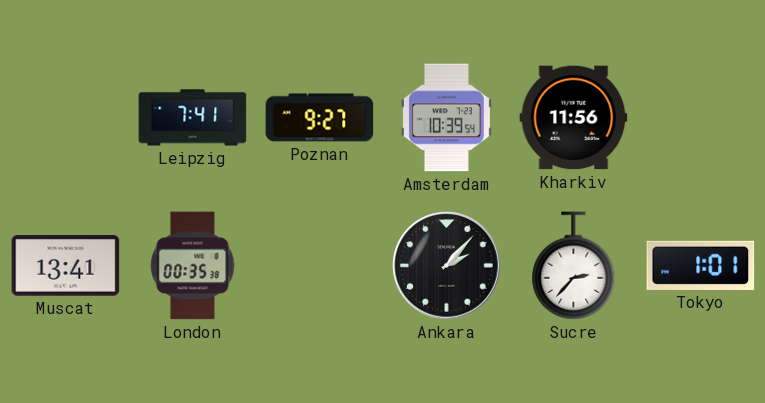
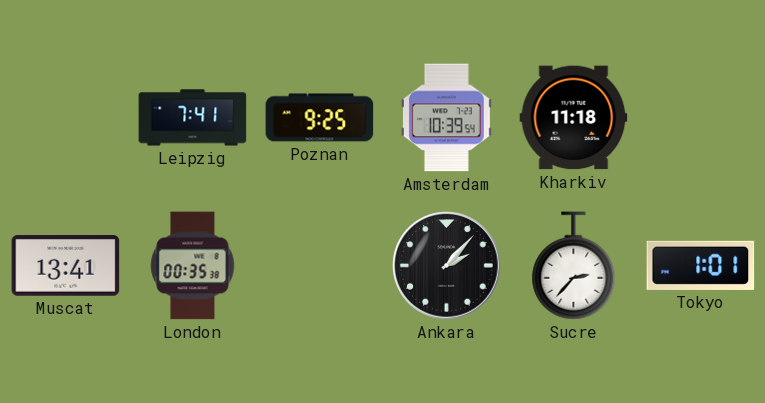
Poznan: 9:27 -> 9:25 (320, 118)
Kharkiv: 11:56 -> 11:18 (574, 118)
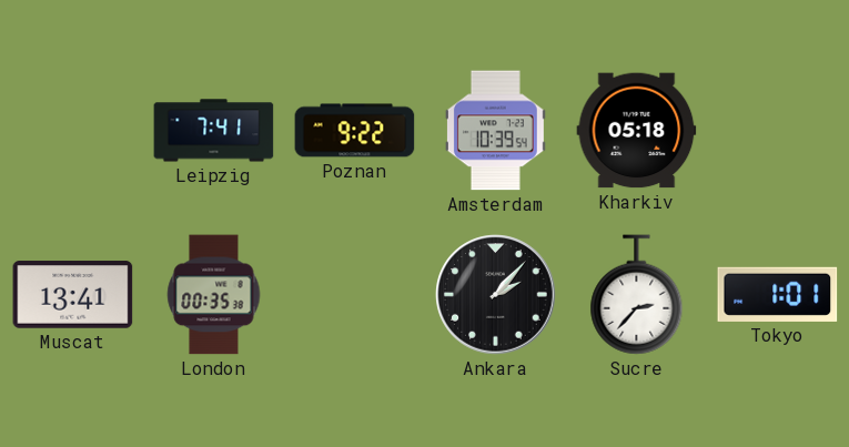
Poznan: 9:25 -> 9:22 (355, 131)
Kharkiv: 11:18 -> 05:18 (637, 131)
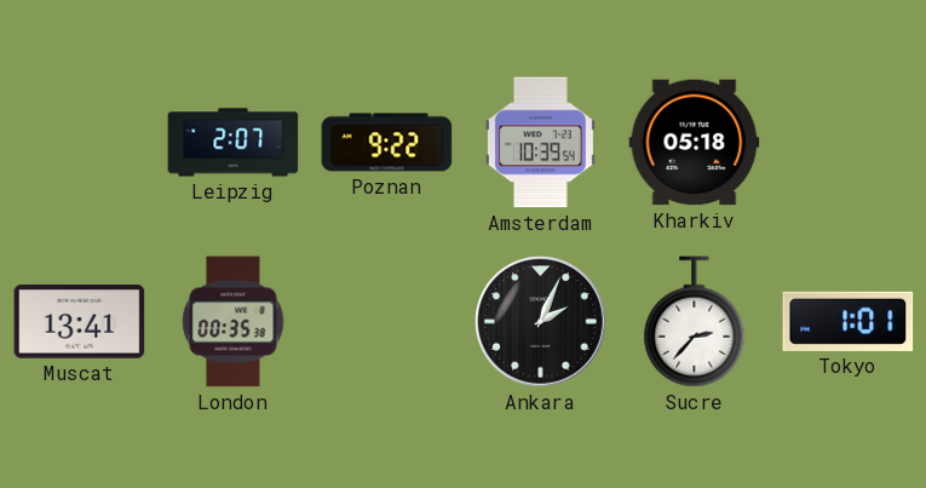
Leipzig: 7:41 -> 2:07 (234, 143)
Ankara: 2:07 -> 2:04 (541, 322)
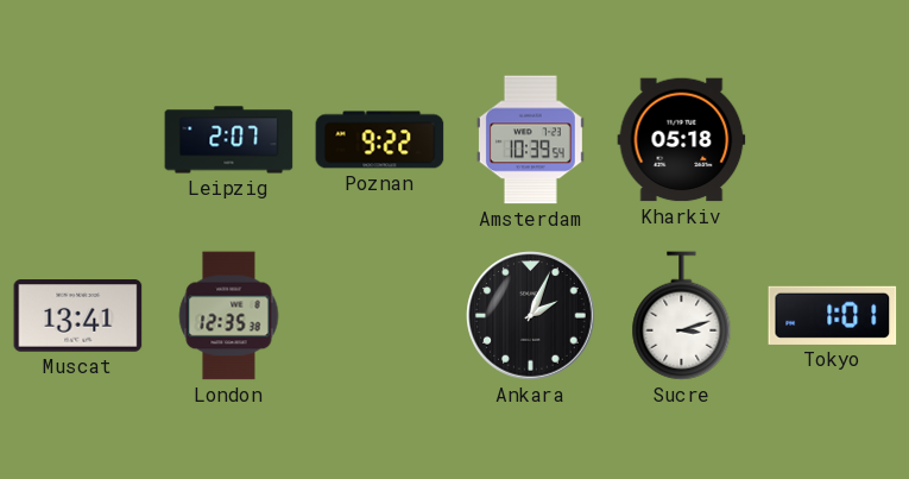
London: 00:35 -> 12:35 (229, 316)
Sucre: 2:37 -> 3:12 (682, 316)
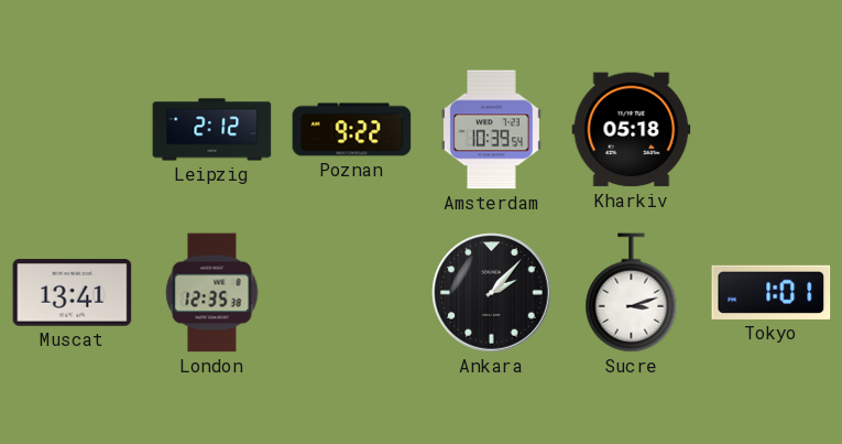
Leipzig: 2:07 -> 2:12 (212, 130)
Ankara: 2:04 -> 2:07 (492, 293)
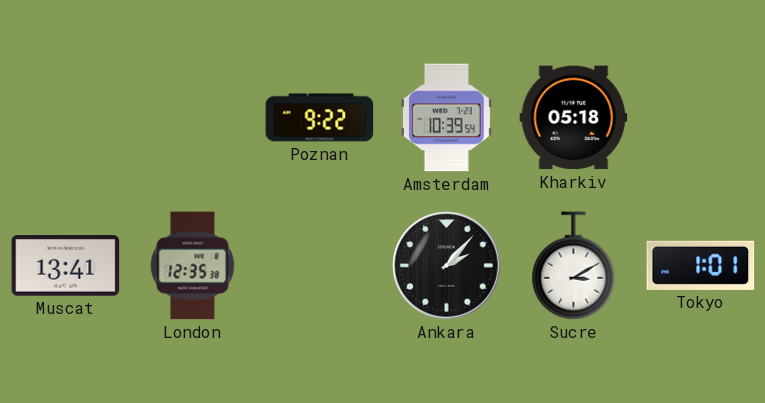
Leipzig: 2:12 -> none (212, 130)
Sucre: 3:12 -> 3:10 (574, 266)
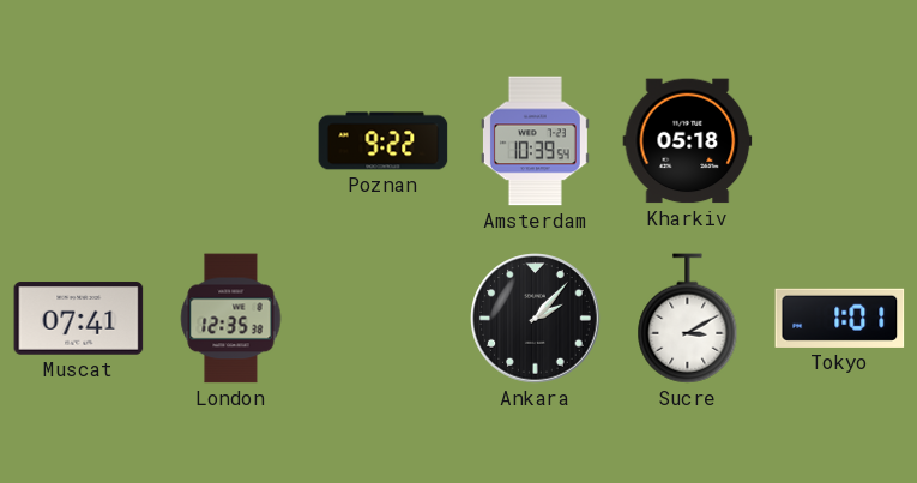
Muscat: 13:41 -> 07:41 (79, 319)
